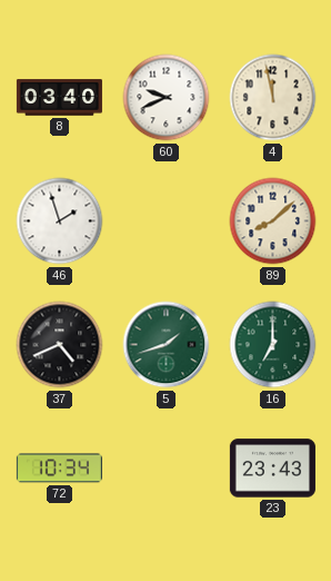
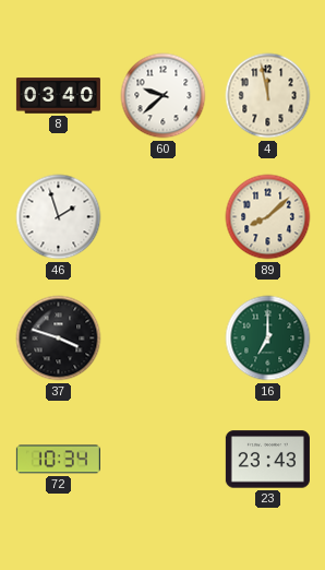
60: 9:41 -> 9:38 (164, 96)
37: 4:41 -> 3:48 (59, 339)
5: 1:42 -> none (167, 345)
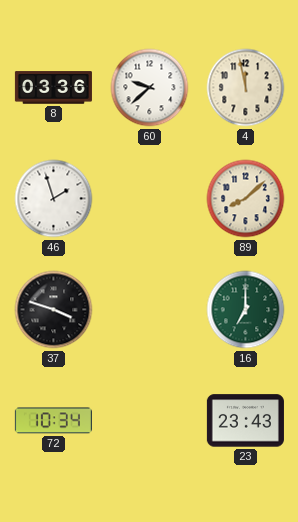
8: 03:40 -> 03:36 (53, 88)
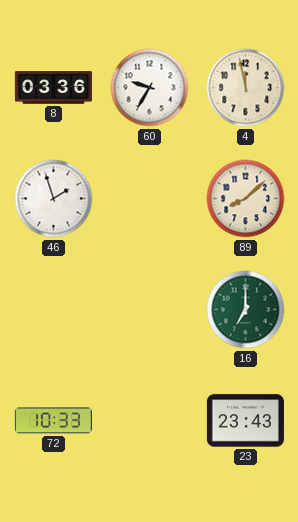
60: 9:38 -> 9:35 (150, 88)
37: 3:48 -> none (54, 310)
72: 10:34 -> 10:33 (53, 421)
